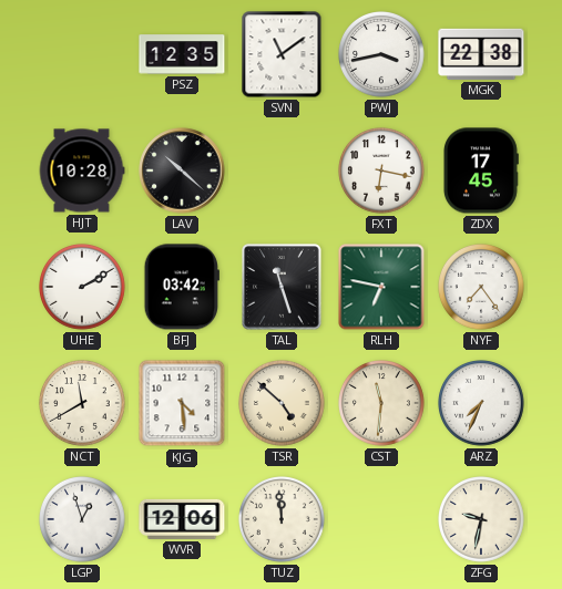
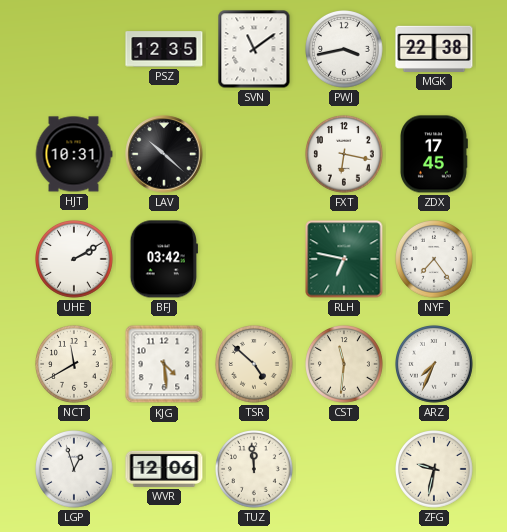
HJT: 10:28 -> 10:31 (74, 154)
TAL: 11:27 -> none (282, 287)
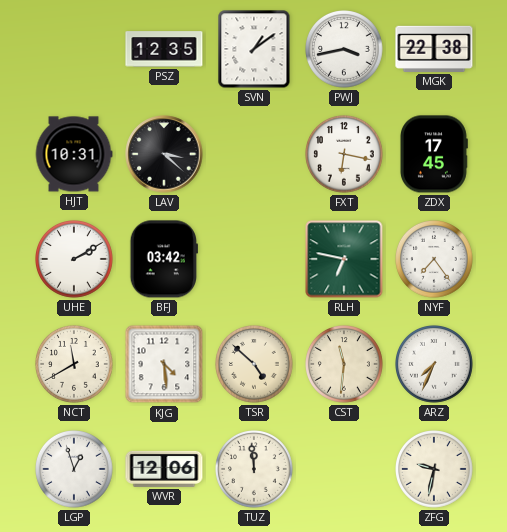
SVN: 11:09 -> 1:09 (254, 49)
LAV: 10:22 -> 3:22 (164, 154)
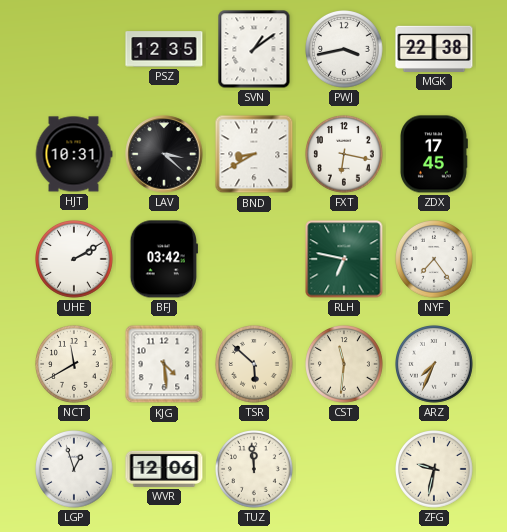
BND: none -> 8:40 (254, 154)
TSR: 4:52 -> 5:52 (255, 365)
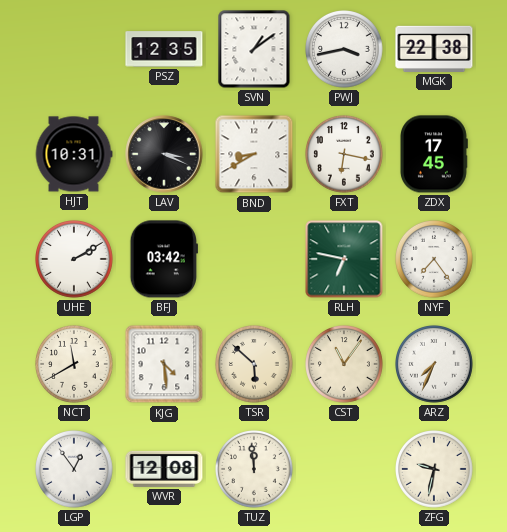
LAV: 3:22 -> 3:19 (164, 154)
CST: 11:31 -> 11:06 (345, 365)
LGP: 12:57 -> 12:54 (75, 470)
WVR: 12:06 -> 12:08 (164, 469)
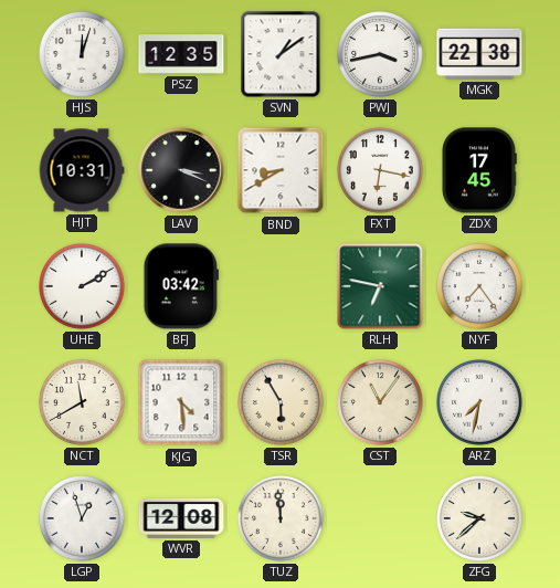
HJS: none -> 12:03 (83, 55)
TSR: 5:52 -> 5:55 (282, 403)
ARZ: 7:34 -> 7:32 (480, 403)
LGP: 12:54 -> 12:57 (83, 519)
ZFG: 9:32 -> 9:38 (480, 519)
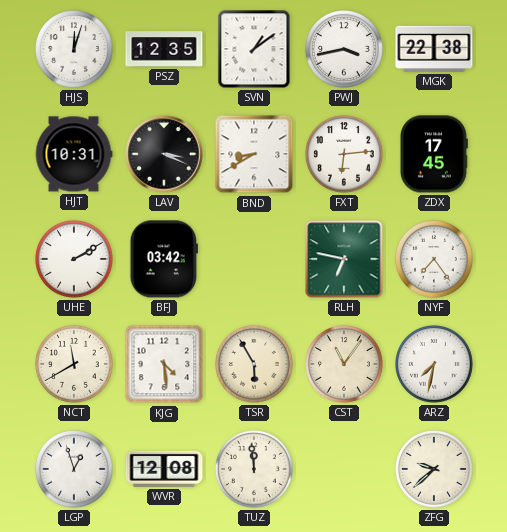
FXT: 6:17 -> 6:14 (345, 155)
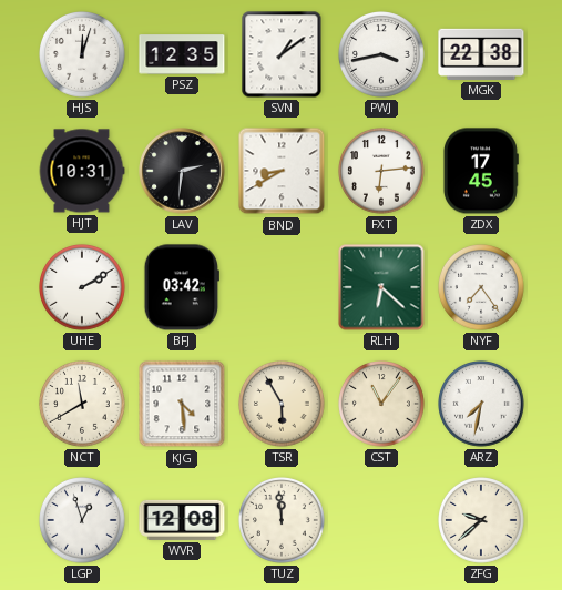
LAV: 3:19 -> 2:31 (182, 171)
RLH: 6:47 -> 6:22 (381, 287)
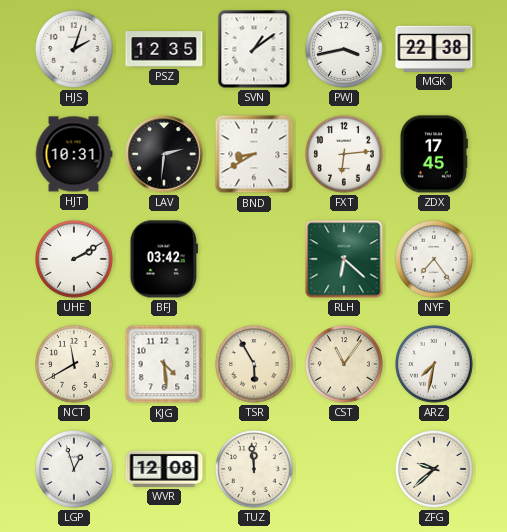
HJS: 12:03 -> 2:03 (75, 50)
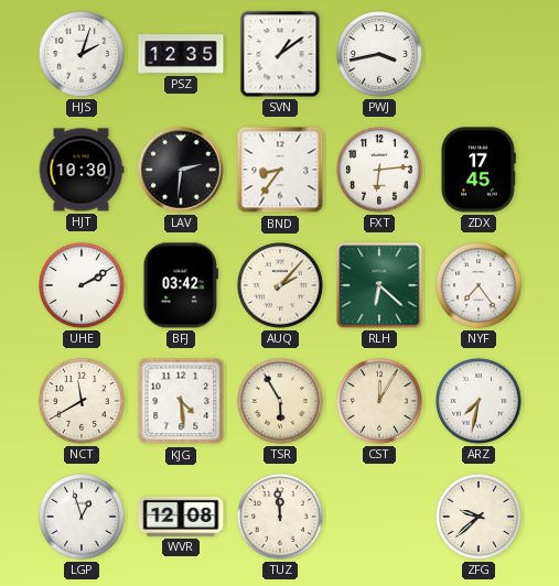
MGK: 22:38 -> none (434, 49)
HJT: 10:31 -> 10:30 (82, 170)
BND: 8:40 -> 8:36 (280, 170)
AUQ: none -> 2:07 (281, 286)
CST: 11:06 -> 12:05 (380, 402)
